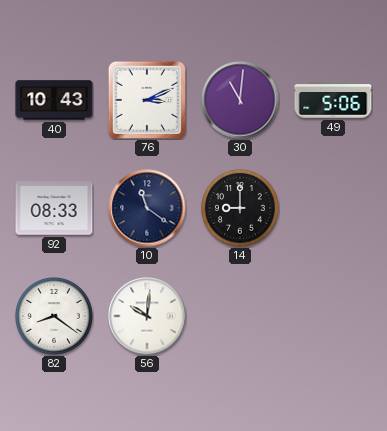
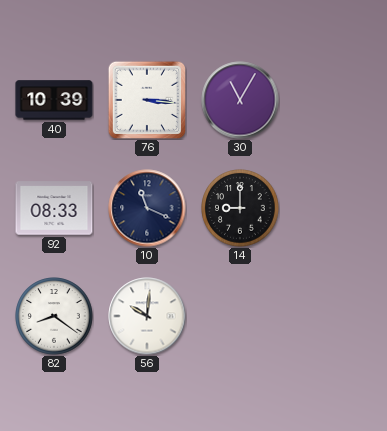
40: 10:43 -> 10:39 (54, 100)
76: 3:11 -> 3:16 (146, 99)
30: 11:01 -> 11:05 (240, 100)
49: 5:06 -> none (333, 100)
10: 11:21 -> 11:19 (147, 208)
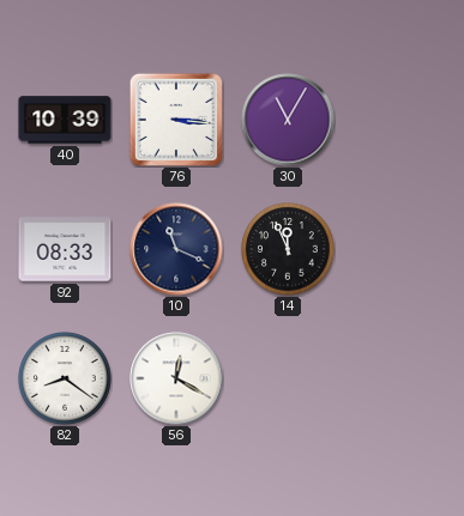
14: 9:00 -> 11:56 (288, 249)
56: 10:01 -> 12:20 (176, 378)
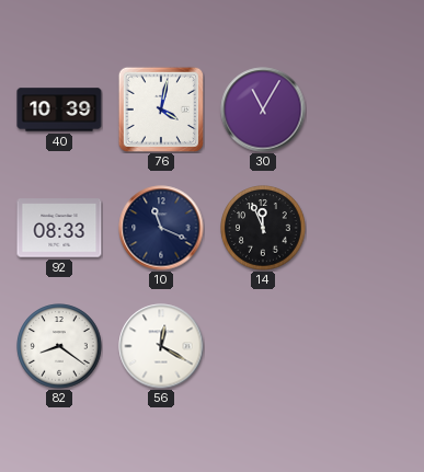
76: 3:16 -> 4:02 (160, 108)
